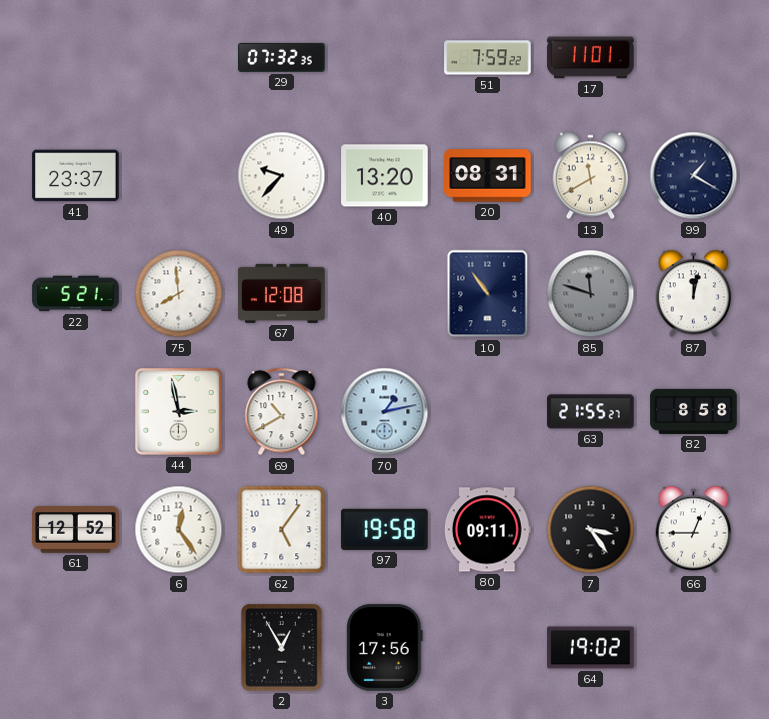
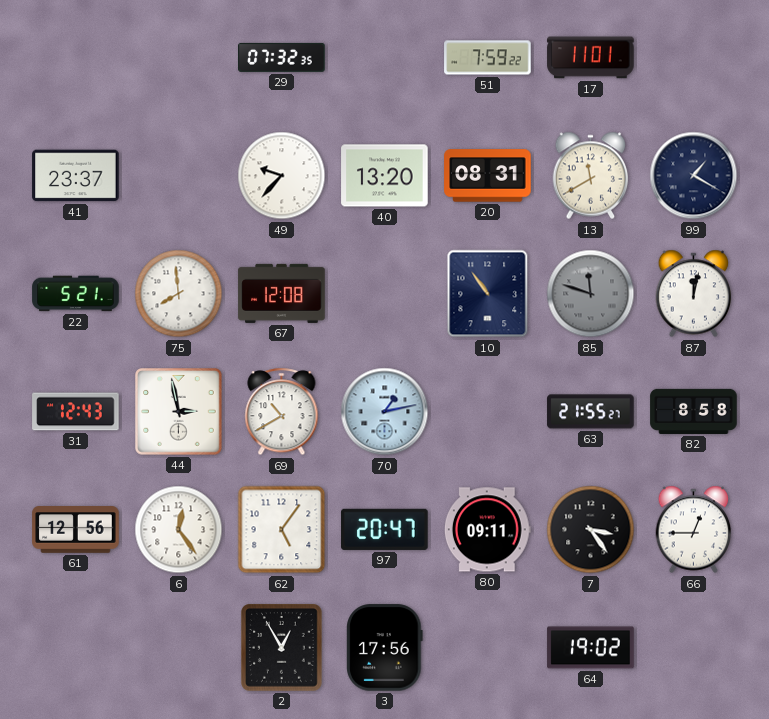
31: none -> 12:43 (76, 412)
61: 12:52 -> 12:56 (76, 530)
97: 19:58 -> 20:47 (385, 529)
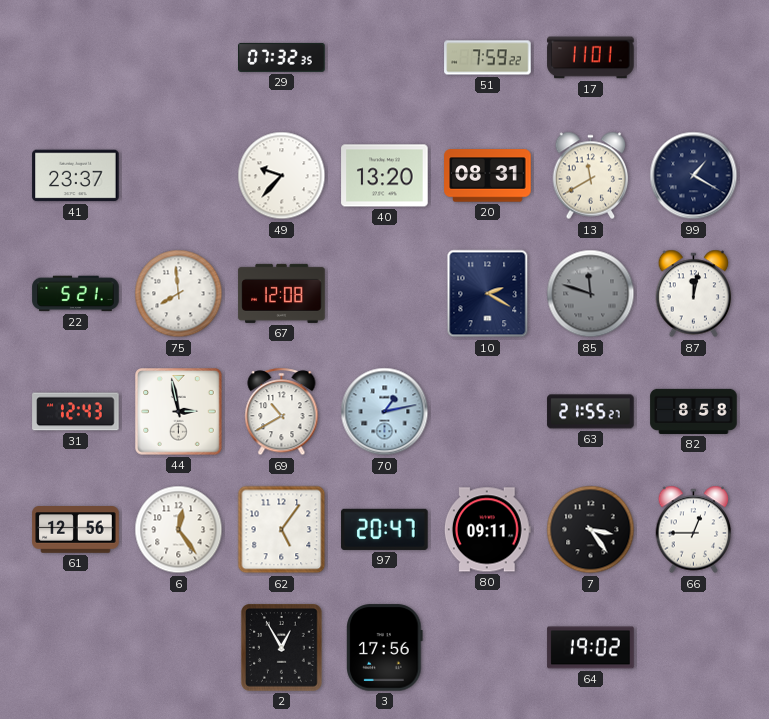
10: 10:54 -> 2:20 (488, 294)
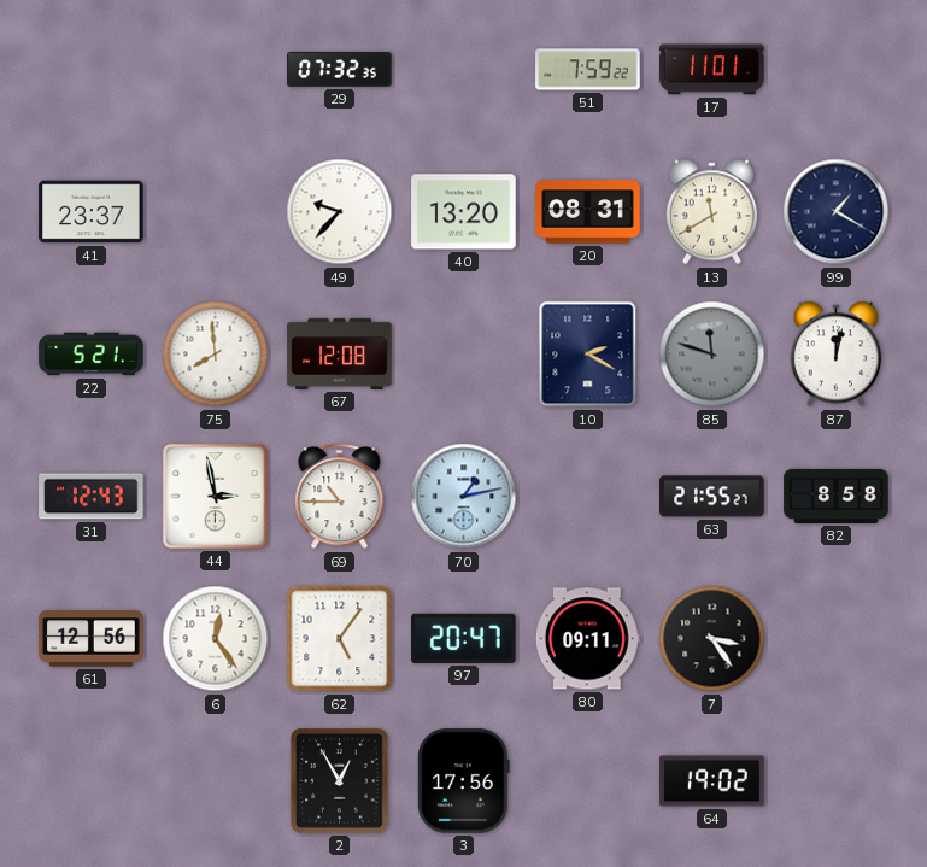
69: 10:40 -> 10:45 (340, 497)
66: 12:45 -> none (694, 530)
